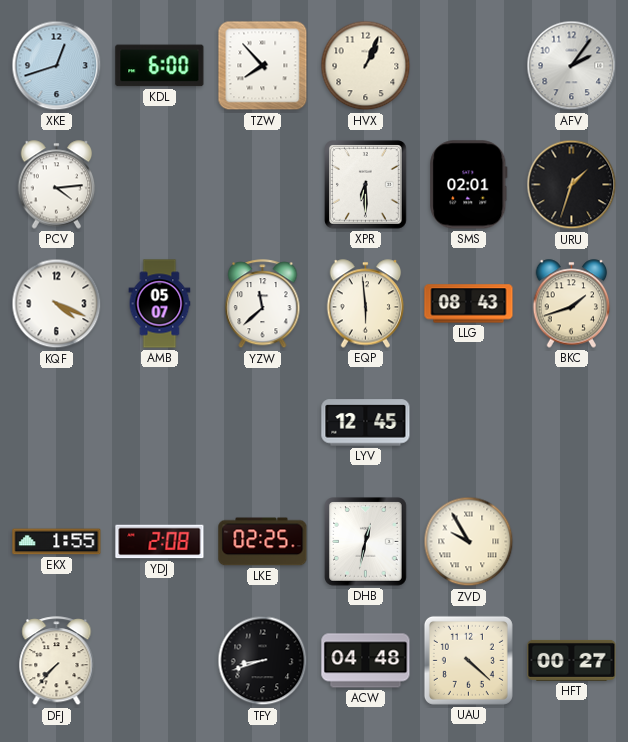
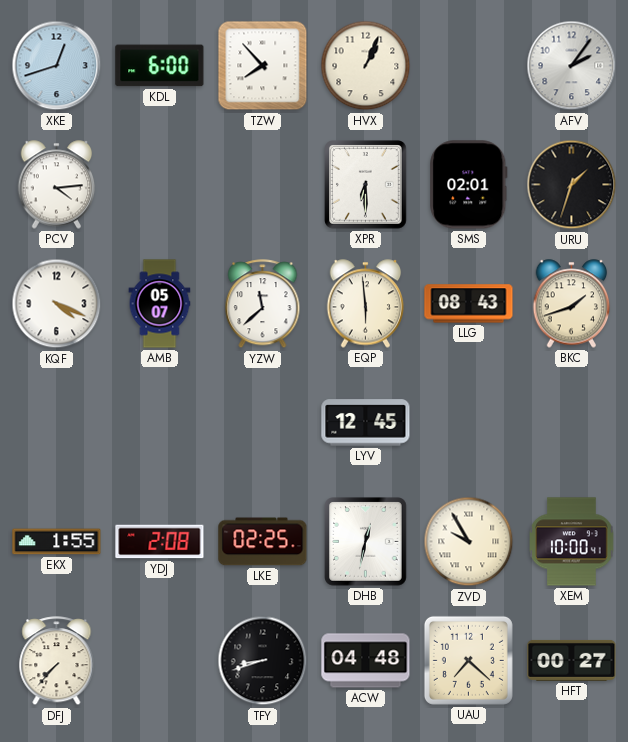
XEM: none -> 10:00 (572, 542)
UAU: 4:22 -> 7:22 (468, 660)
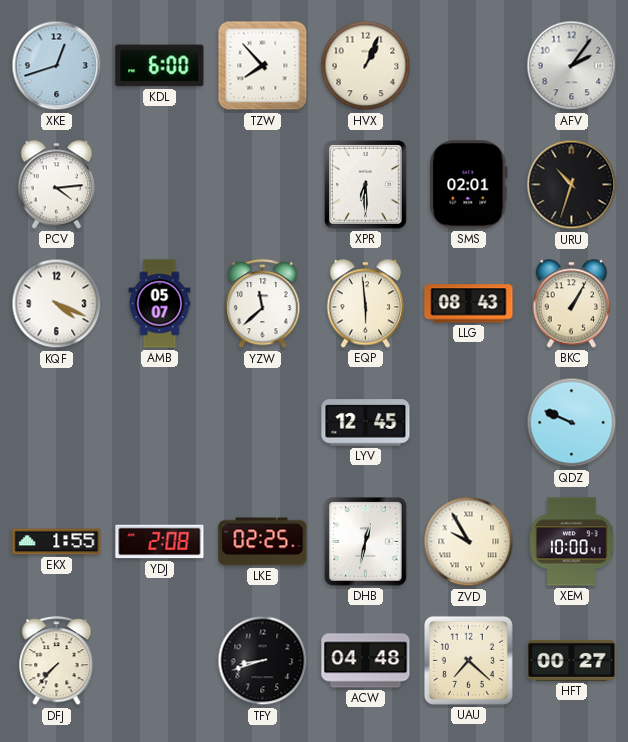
URU: 1:33 -> 10:33 (572, 185)
BKC: 1:42 -> 1:05 (572, 304)
QDZ: none -> 9:49 (572, 423)
